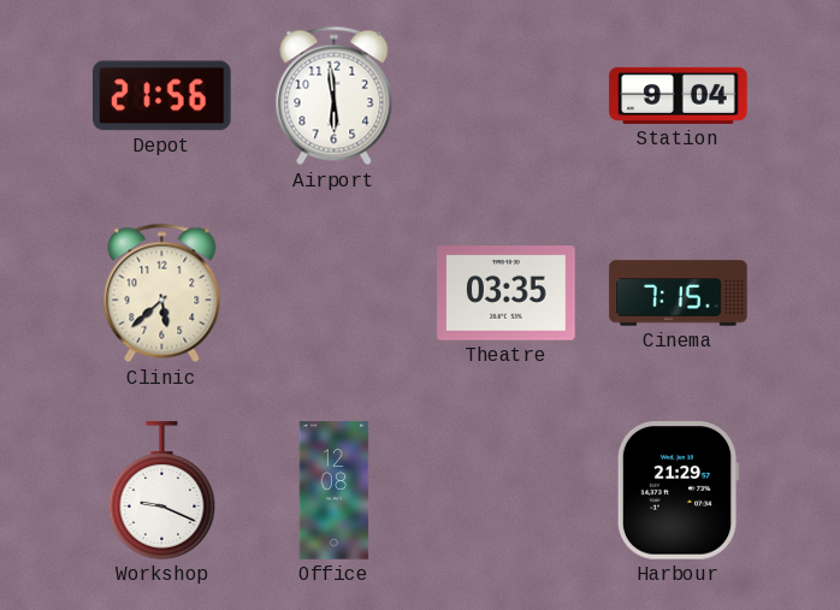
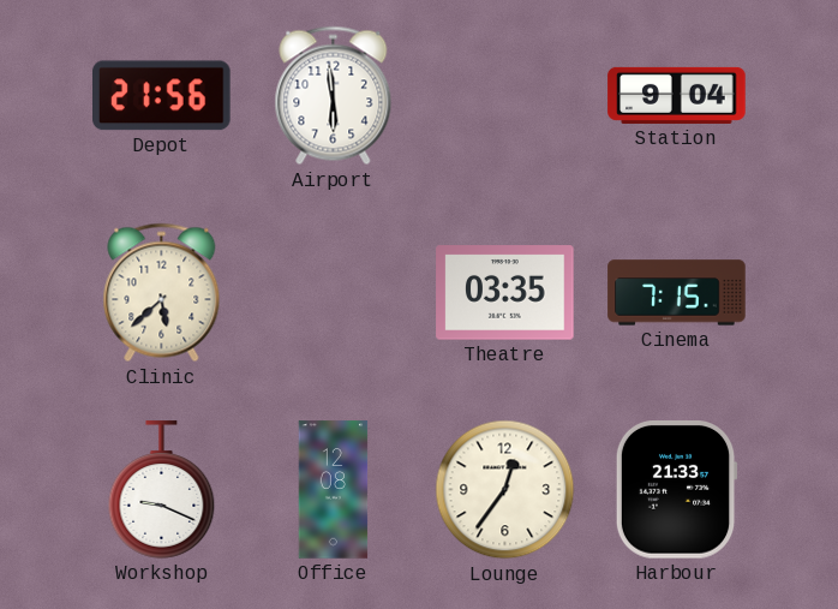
Lounge: none -> 12:36 (505, 490)
Harbour: 21:29 -> 21:33 (676, 490)
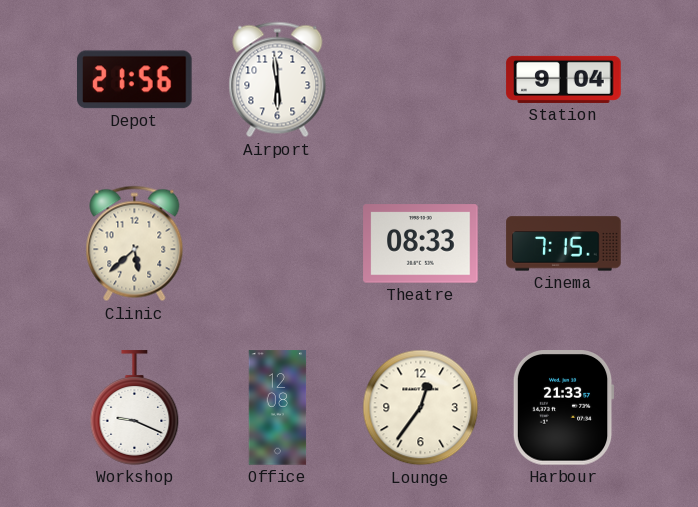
Theatre: 03:35 -> 08:33 (421, 244)
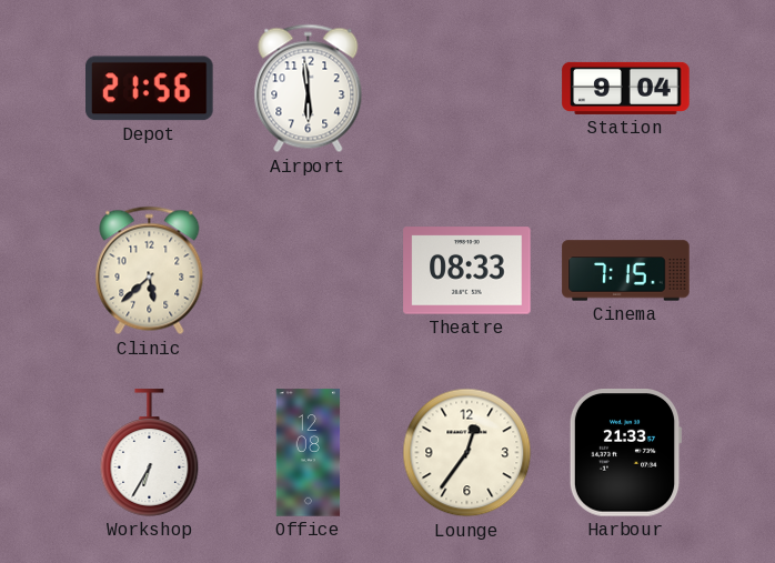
Workshop: 9:19 -> 6:35 (150, 453)
